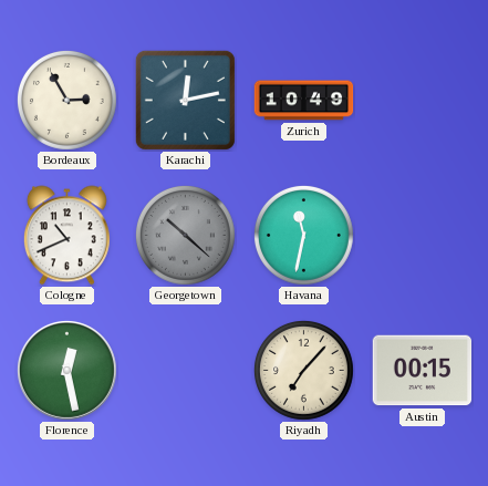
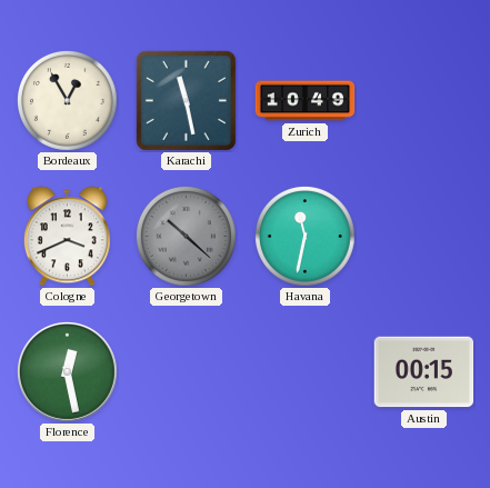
Bordeaux: 2:55 -> 12:55 (68, 101)
Karachi: 12:13 -> 11:28 (186, 100)
Cologne: 10:41 -> 3:41 (67, 237)
Riyadh: 7:07 -> none (304, 371)
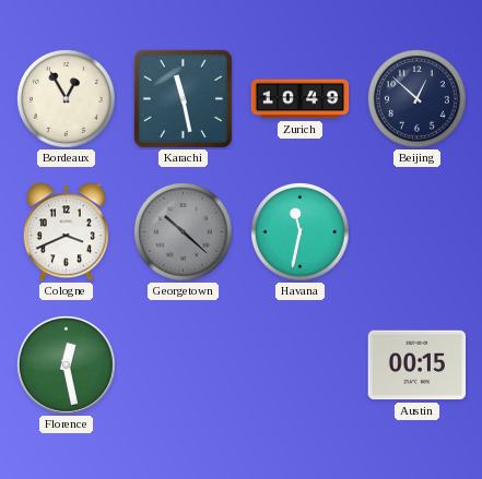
Beijing: none -> 12:52 (418, 99)
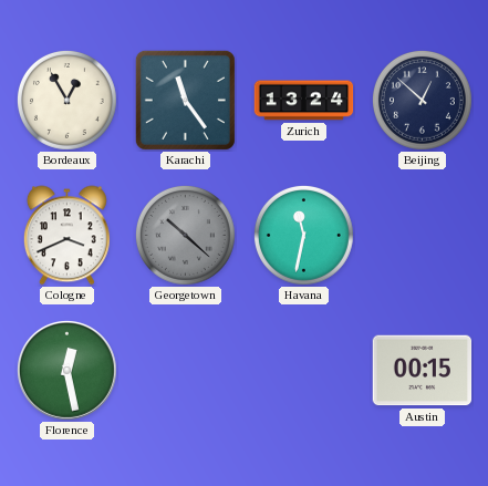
Karachi: 11:28 -> 11:24 (185, 100)
Zurich: 10:49 -> 13:24 (304, 101)
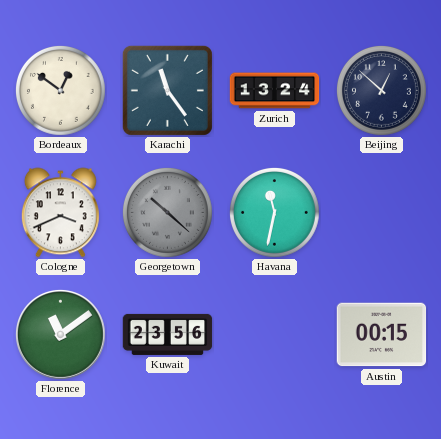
Bordeaux: 12:55 -> 12:51 (61, 91)
Florence: 12:28 -> 11:09 (60, 334)
Kuwait: none -> 23:56 (168, 334)
